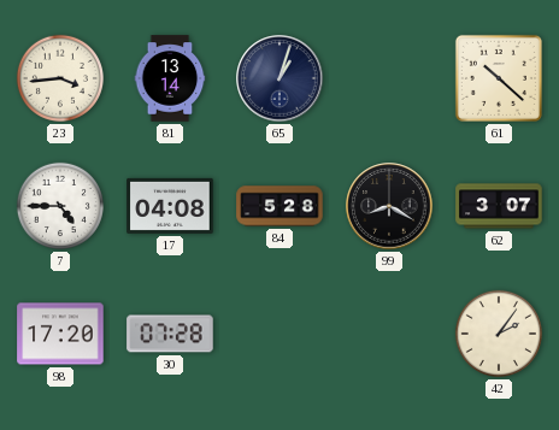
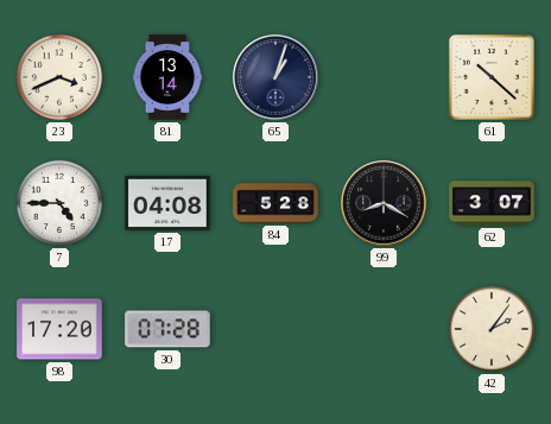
23: 3:44 -> 3:41 (59, 77)
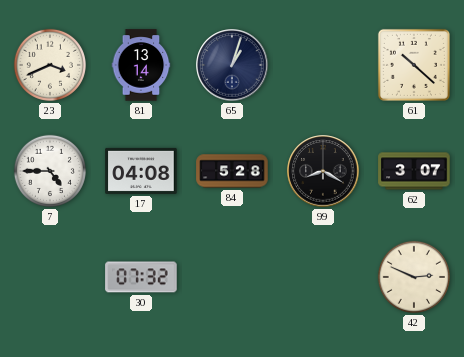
98: 17:20 -> none (59, 329)
30: 07:28 -> 07:32 (141, 277)
42: 2:06 -> 2:49 (414, 277)
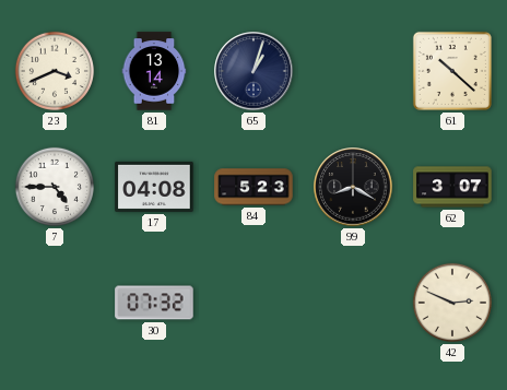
84: 5:28 -> 5:23 (253, 187)
